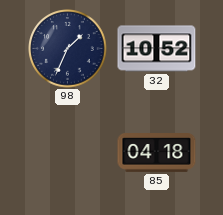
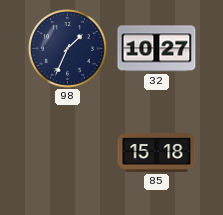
32: 10:52 -> 10:27 (157, 49)
85: 04:18 -> 15:18 (157, 153)
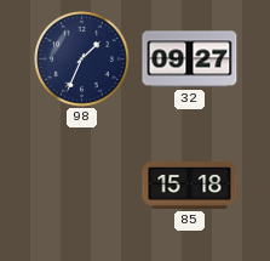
32: 10:27 -> 09:27 (190, 59)
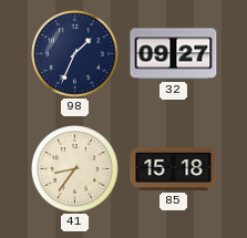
41: none -> 8:36 (75, 169)
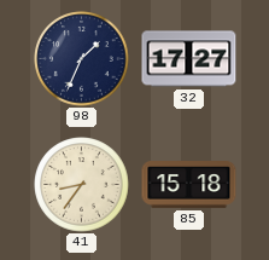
32: 09:27 -> 17:27 (189, 59)
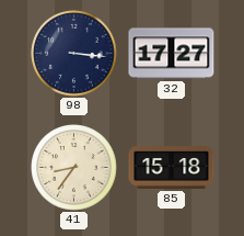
98: 1:34 -> 3:16 (74, 54)
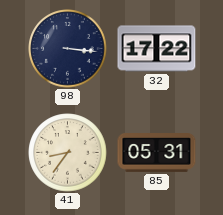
32: 17:27 -> 17:22 (157, 49)
85: 15:18 -> 05:31 (157, 153)
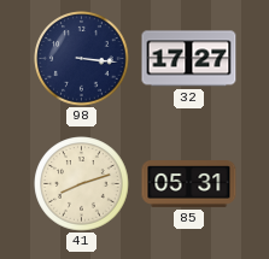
32: 17:22 -> 17:27 (189, 59)
41: 8:36 -> 8:12 (82, 184)
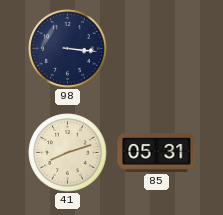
32: 17:27 -> none (189, 59)
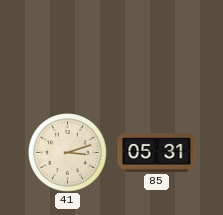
98: 3:16 -> none (68, 49)
41: 8:12 -> 3:12 (68, 153)
